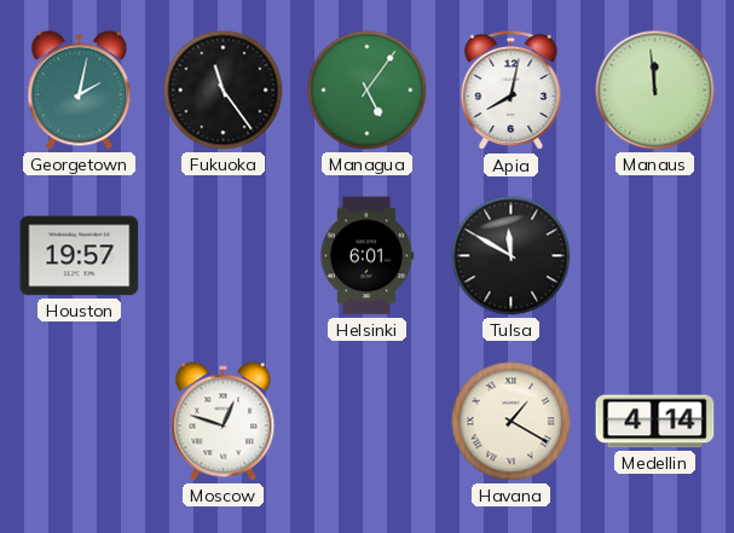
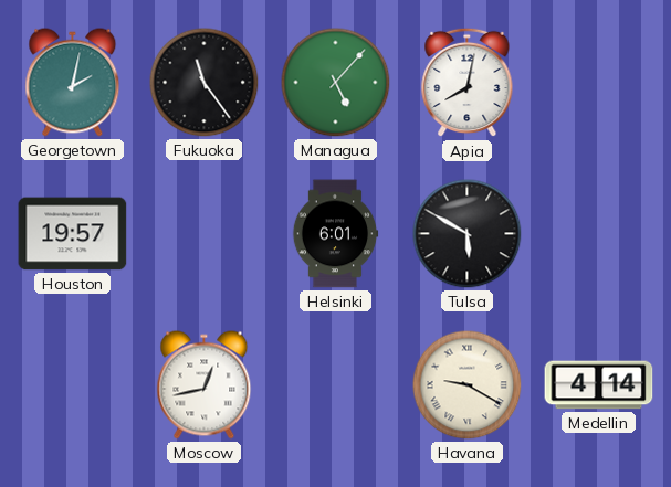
Managua: 5:06 -> 5:07 (336, 83)
Manaus: 11:59 -> none (655, 91)
Tulsa: 11:50 -> 5:50 (468, 234)
Moscow: 12:48 -> 12:43 (205, 385)
Havana: 1:20 -> 9:20 (468, 385)
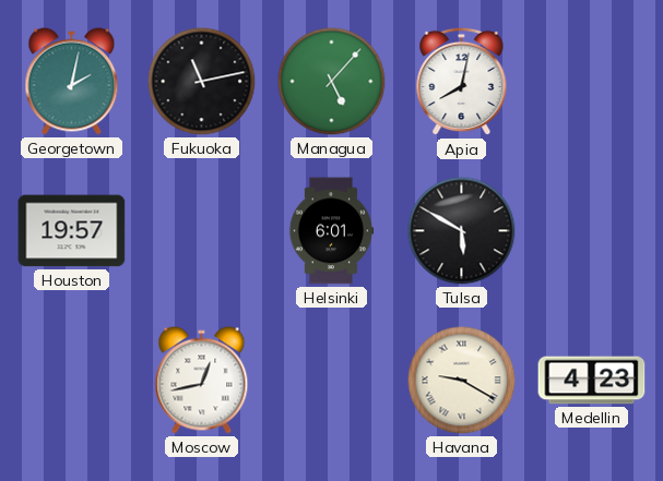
Fukuoka: 11:24 -> 11:13 (202, 82)
Medellin: 4:14 -> 4:23 (592, 381)
